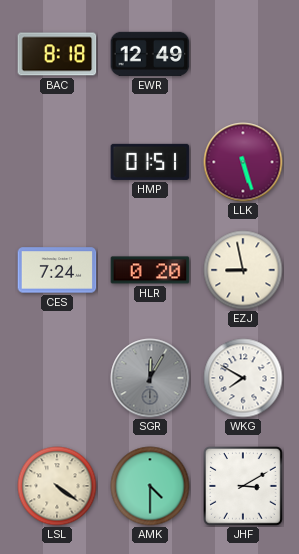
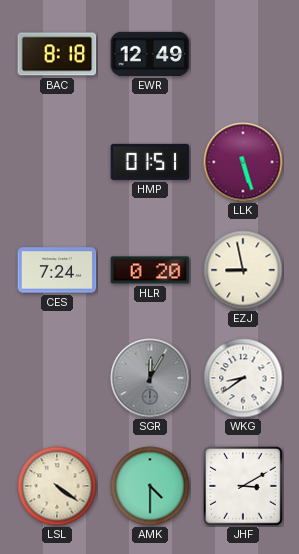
WKG: 7:50 -> 8:39 (243, 378)
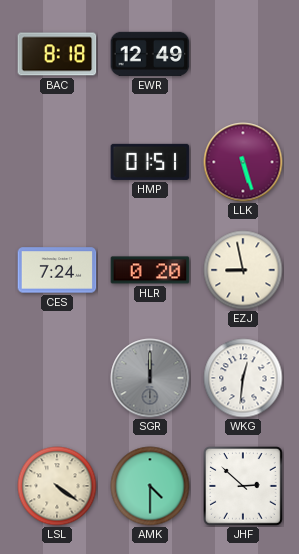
SGR: 12:05 -> 12:00 (150, 378)
WKG: 8:39 -> 12:31 (243, 378)
JHF: 3:10 -> 2:52 (244, 487)
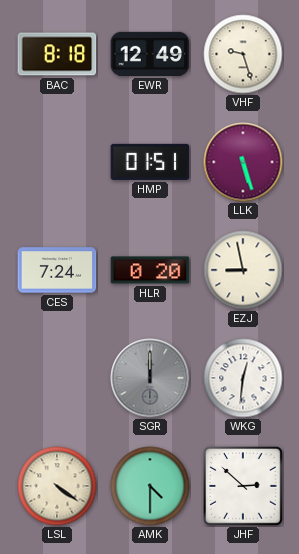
VHF: none -> 9:27 (243, 54)
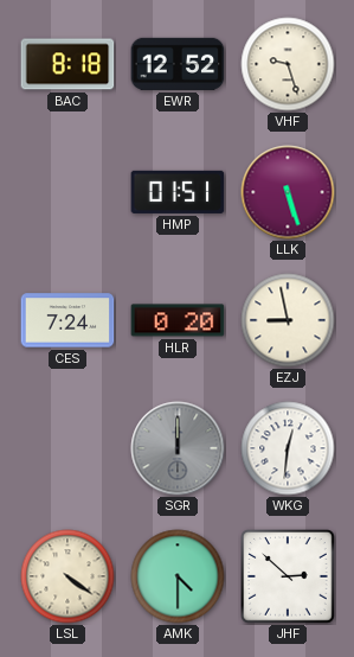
EWR: 12:49 -> 12:52 (178, 64)
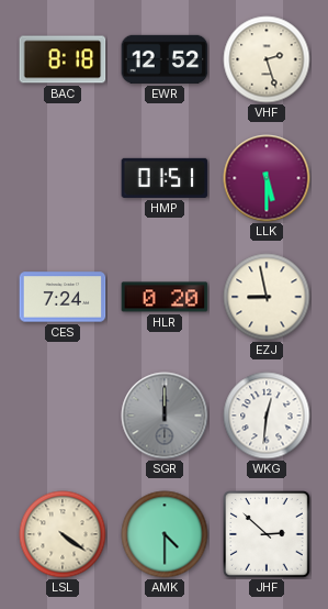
VHF: 9:27 -> 2:27 (267, 59)
LLK: 5:27 -> 5:30 (267, 178)
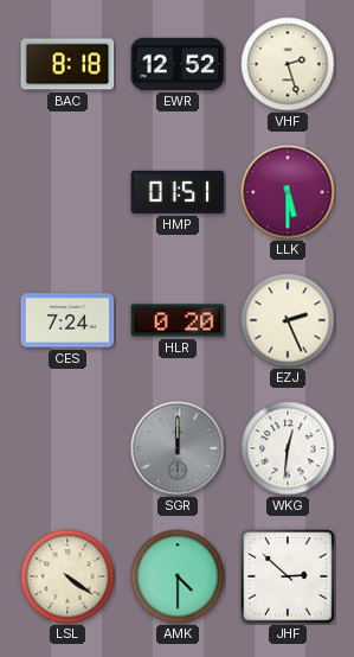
EZJ: 8:58 -> 2:26 (288, 320)
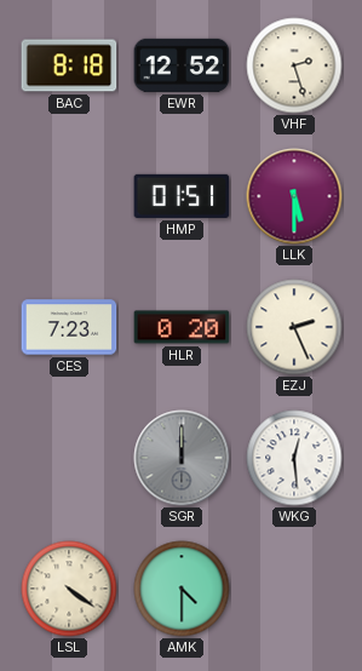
CES: 7:24 -> 7:23 (69, 327)
WKG: 12:31 -> 12:29 (294, 458)
JHF: 2:52 -> none (289, 578)
